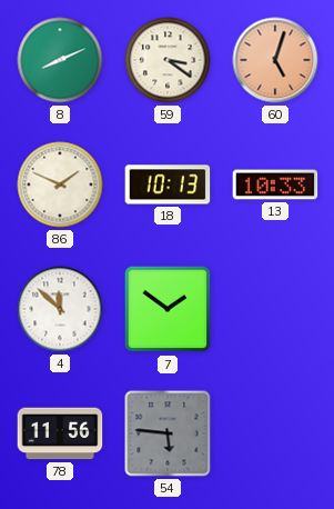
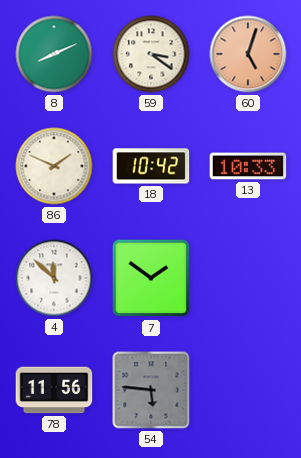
18: 10:13 -> 10:42 (151, 166)
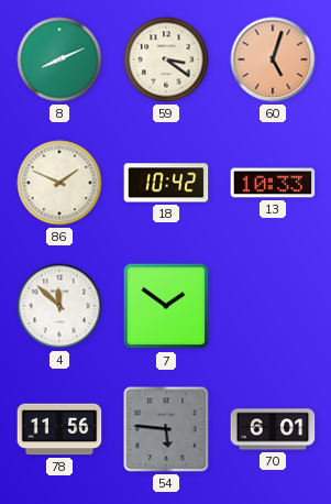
70: none -> 6:01 (273, 429)
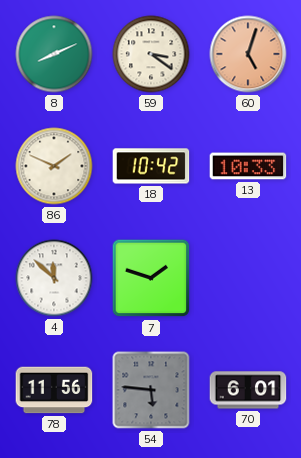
7: 1:51 -> 1:48 (151, 278)
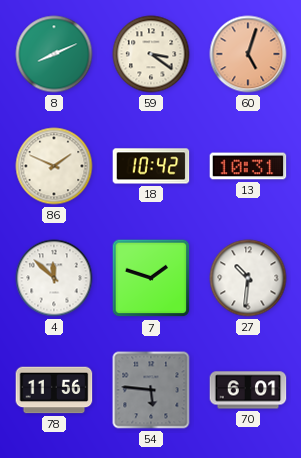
13: 10:33 -> 10:31 (248, 166)
27: none -> 10:31 (248, 278)
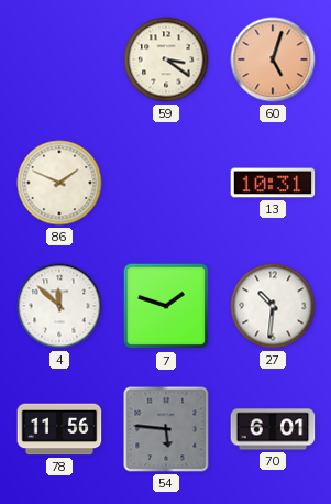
8: 8:11 -> none (54, 54)
18: 10:42 -> none (151, 166)
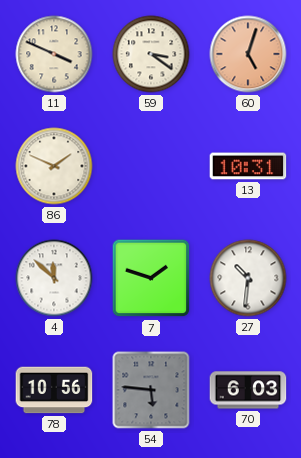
11: none -> 3:49 (54, 54)
78: 11:56 -> 10:56 (54, 390)
70: 6:01 -> 6:03 (248, 390)
